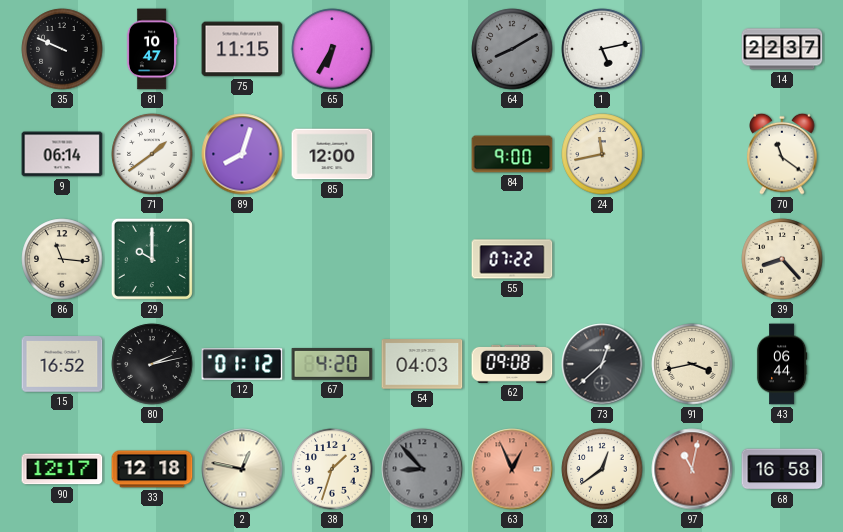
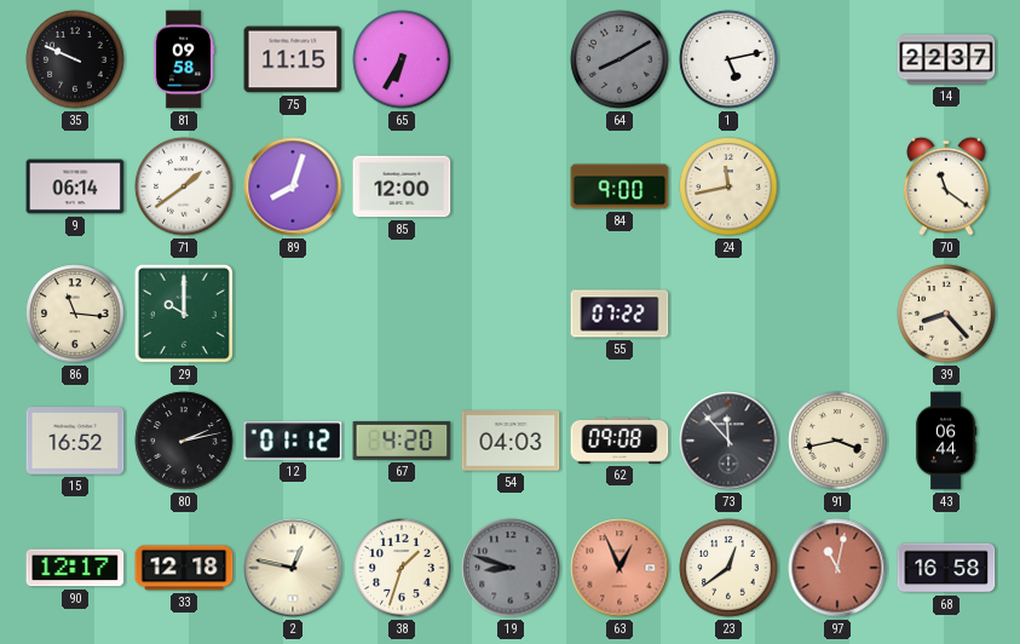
81: 10:47 -> 09:58 (184, 59)
73: 12:38 -> 11:53 (728, 441)
19: 8:53 -> 8:48 (511, 568)
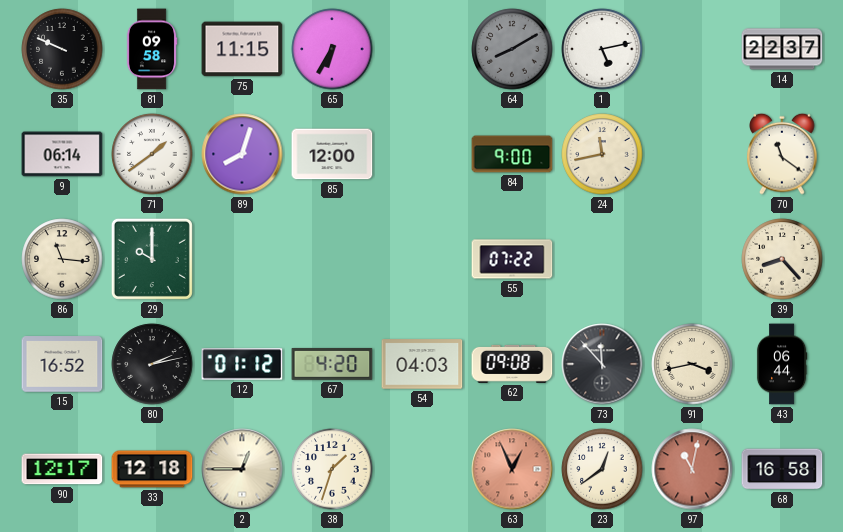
2: 12:47 -> 12:45 (242, 469)
19: 8:48 -> none (511, 568)
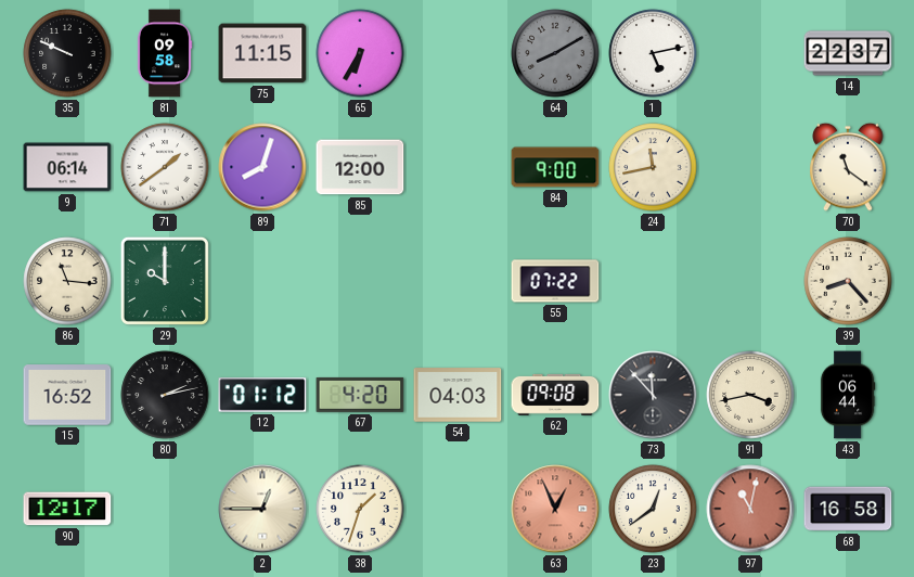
33: 12:18 -> none (152, 469)
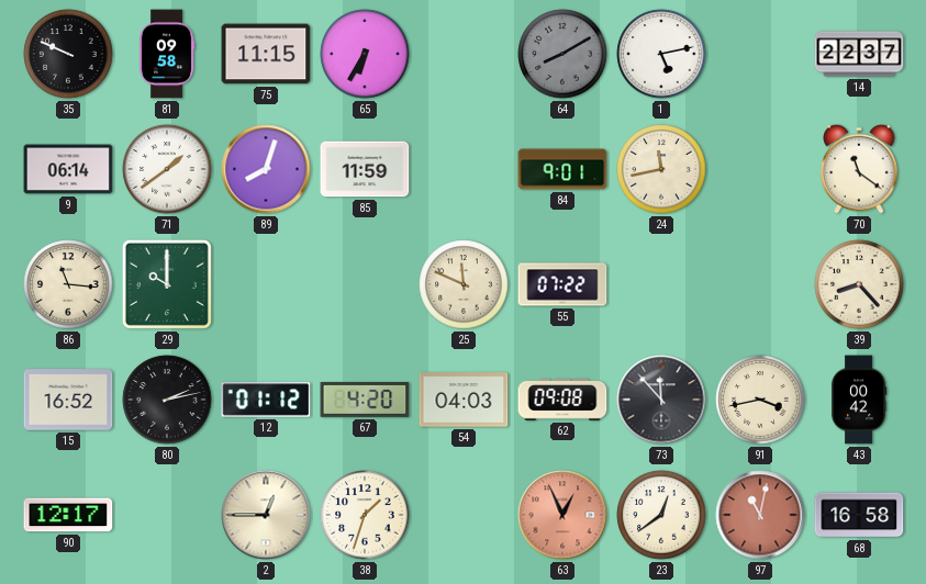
85: 12:00 -> 11:59 (365, 169)
84: 9:00 -> 9:01 (562, 169)
25: none -> 11:49 (464, 284)
43: 06:44 -> 00:42 (859, 400)
